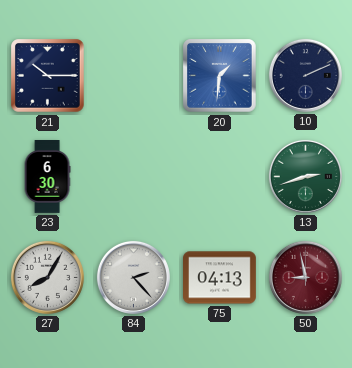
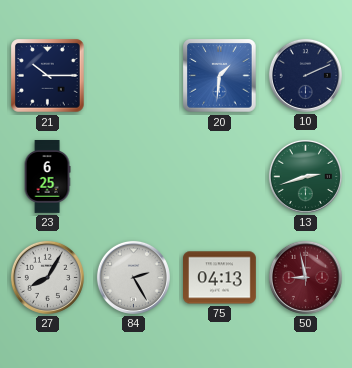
23: 6:30 -> 6:25 (47, 177)
84: 2:23 -> 2:25 (133, 277)
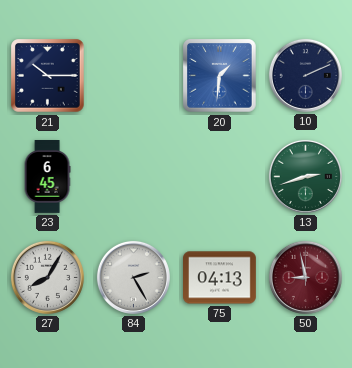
23: 6:25 -> 6:45 (47, 177)
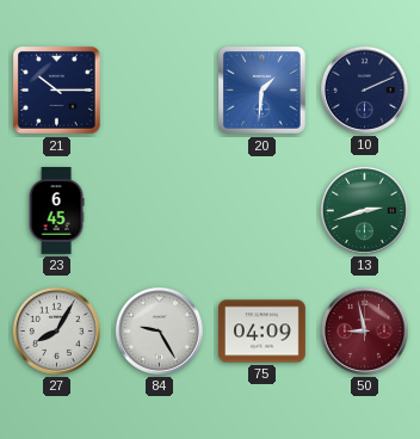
84: 2:25 -> 9:25 (159, 330)
75: 04:13 -> 04:09 (262, 332)
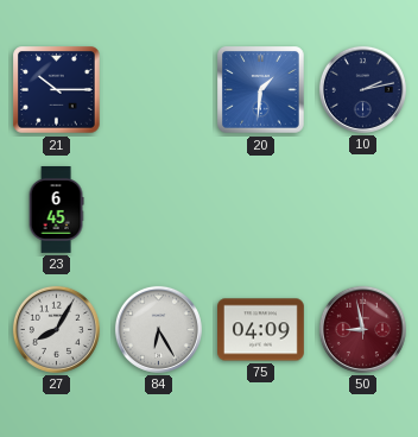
10: 2:11 -> 2:13 (362, 89)
13: 2:42 -> none (364, 210)
84: 9:25 -> 6:25 (158, 329)
